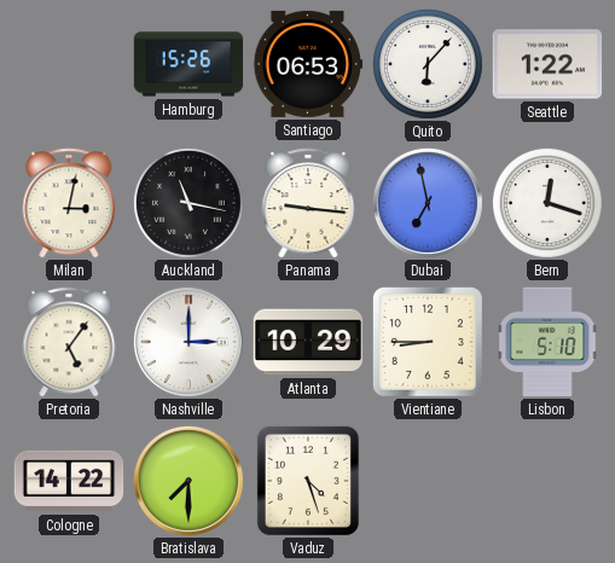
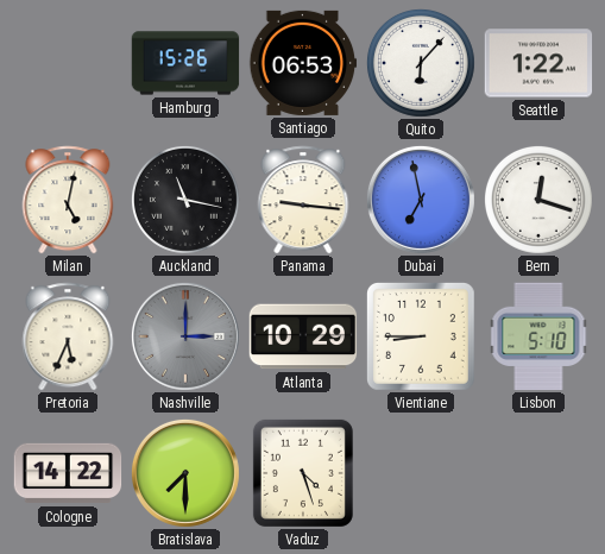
Milan: 3:02 -> 5:02 (68, 200)
Pretoria: 5:06 -> 5:34 (68, 336)
Nashville dial: white -> grey (185, 336)
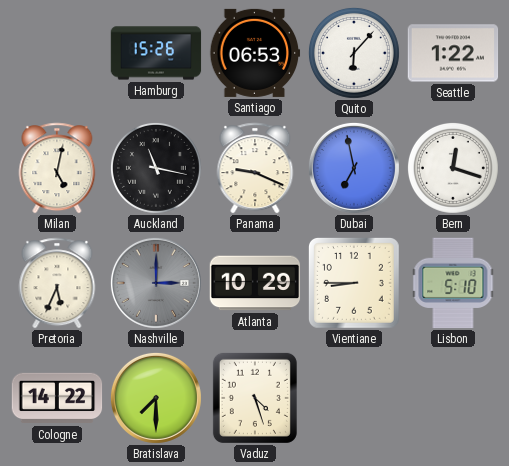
Panama: 9:16 -> 9:19 (255, 168)
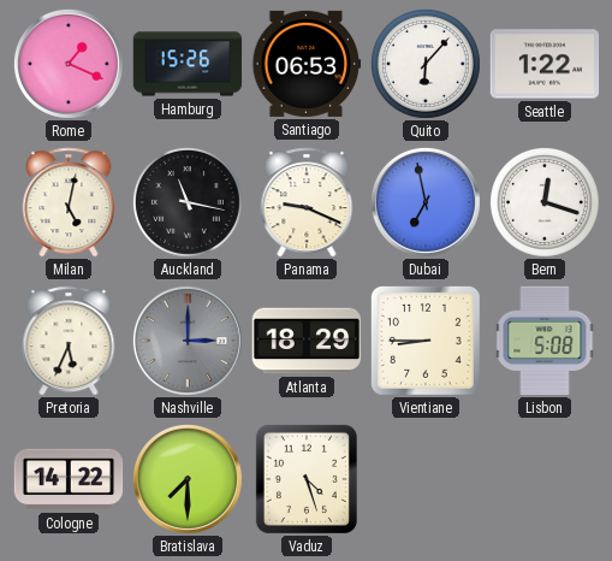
Rome: none -> 1:19 (69, 64)
Atlanta: 10:29 -> 18:29 (307, 341)
Lisbon: 5:10 -> 5:08 (545, 341)
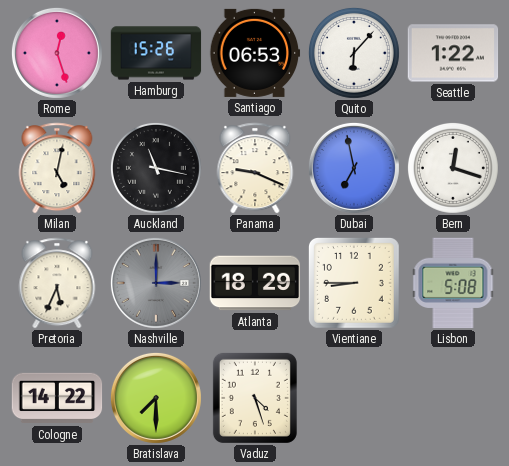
Rome: 1:19 -> 12:27 (57, 53)
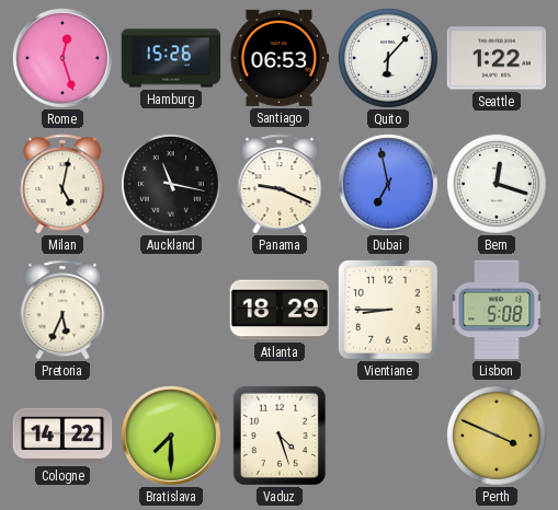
Nashville: 3:00 -> none (156, 283)
Perth: none -> 3:49 (497, 436)
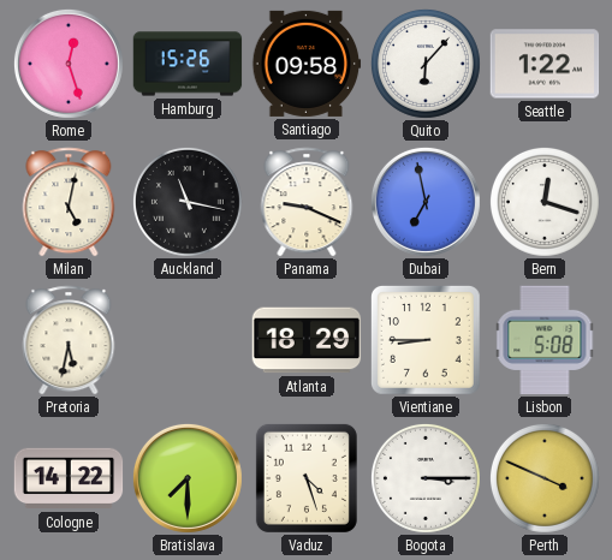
Santiago: 06:53 -> 09:58 (307, 64)
Pretoria: 5:34 -> 5:32 (69, 340)
Bogota: none -> 3:15 (426, 478)
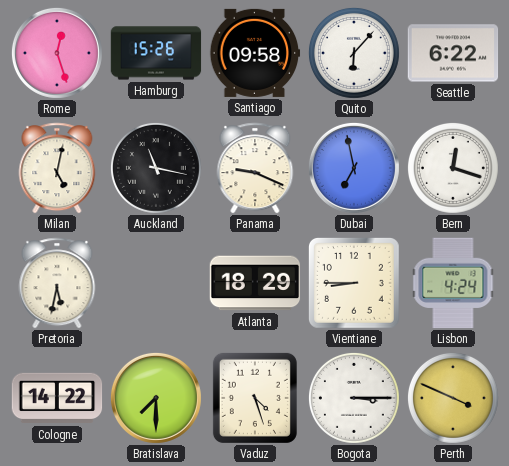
Seattle: 1:22 -> 6:22 (453, 53)
Lisbon: 5:08 -> 4:24 (453, 283)
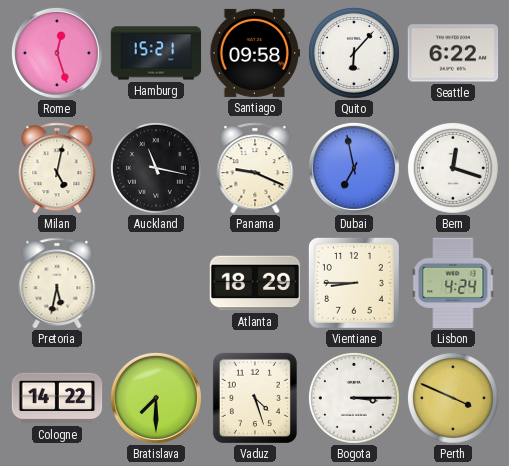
Hamburg: 15:26 -> 15:21 (156, 53)
